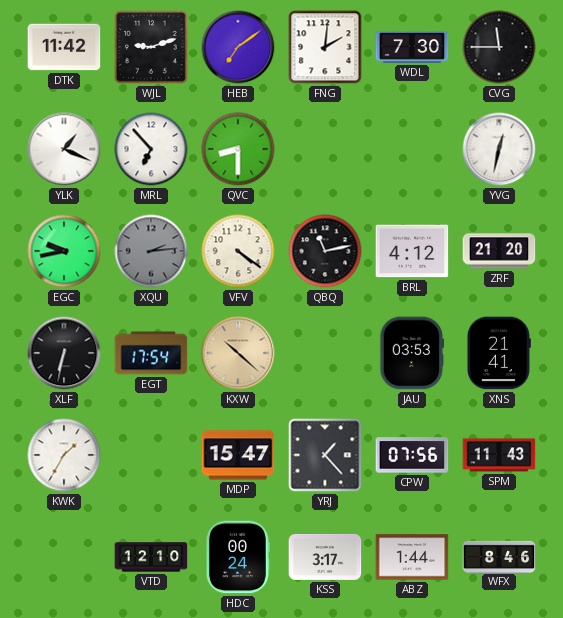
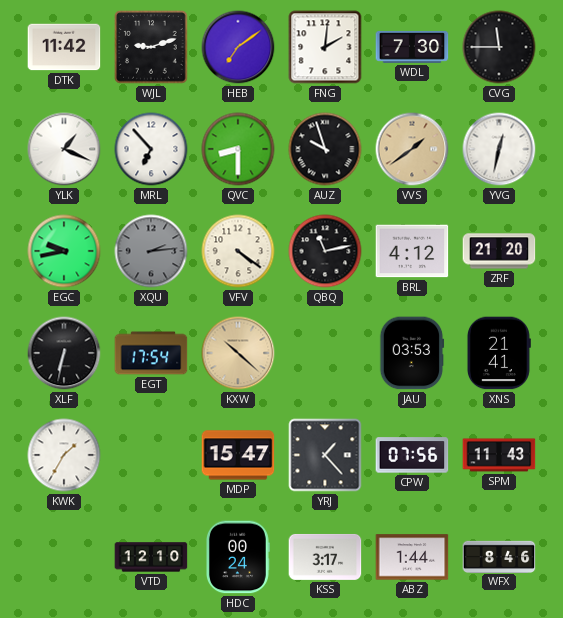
AUZ: none -> 9:57 (325, 149)
VVS: none -> 1:39 (412, 149)
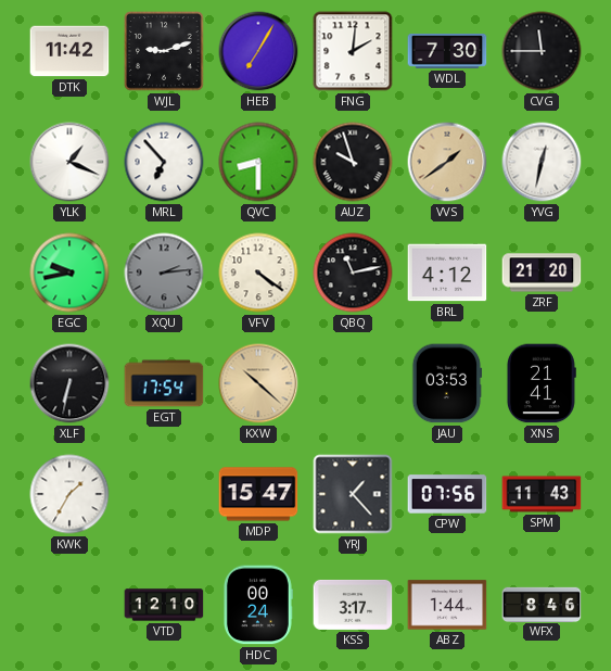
HEB: 7:09 -> 7:05 (258, 51)
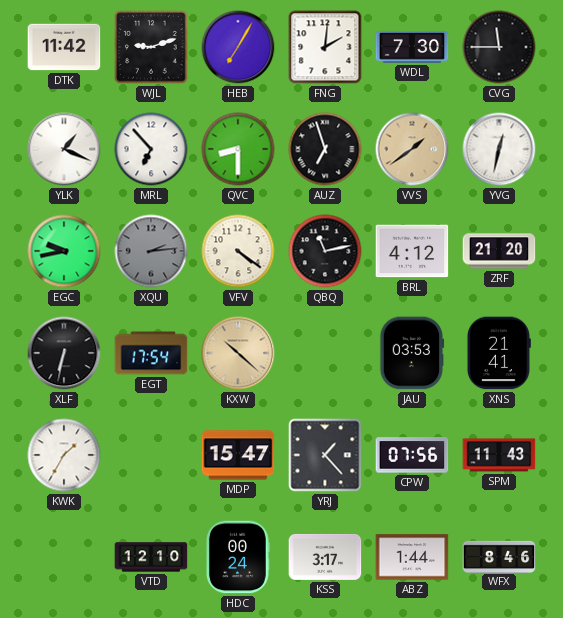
AUZ: 9:57 -> 6:57 (325, 149)
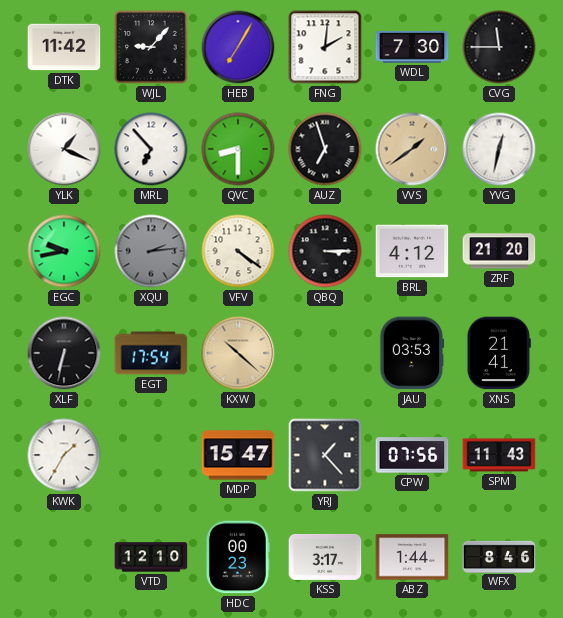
WJL: 9:12 -> 9:07 (151, 47)
QBQ: 11:13 -> 3:15 (325, 251)
HDC: 00:24 -> 00:23 (237, 557)
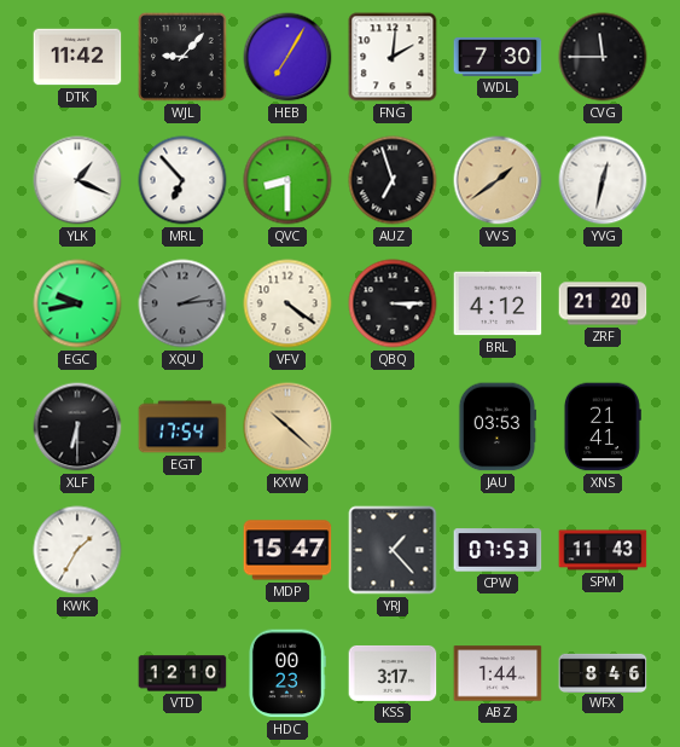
XLF: 6:32 -> 6:30 (77, 427)
CPW: 07:56 -> 07:53 (498, 550)
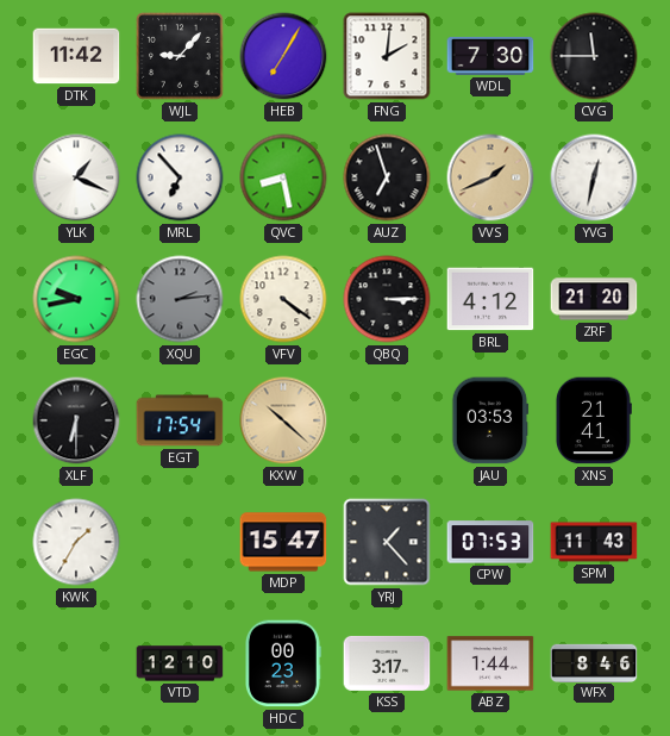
QVC: 8:30 -> 8:28 (283, 177)
VVS: 1:39 -> 1:41 (490, 177)
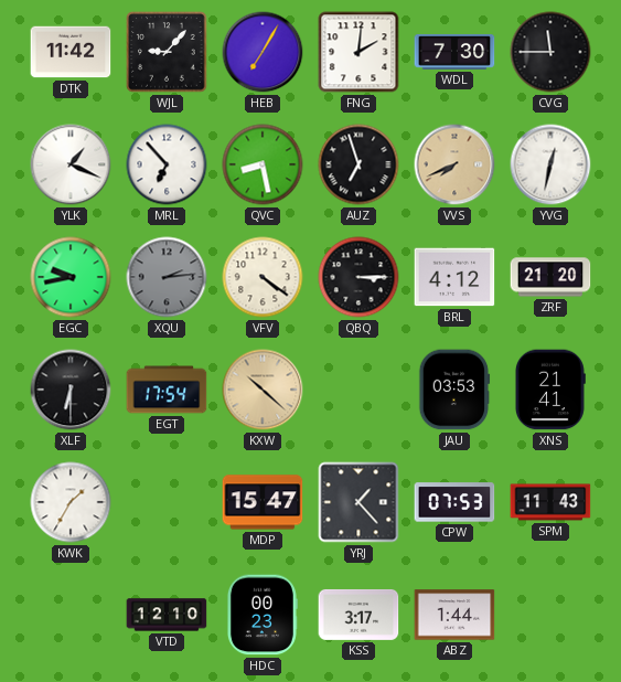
VVS: 1:41 -> 7:41 (454, 164)
WFX: 8:46 -> none (594, 662)
